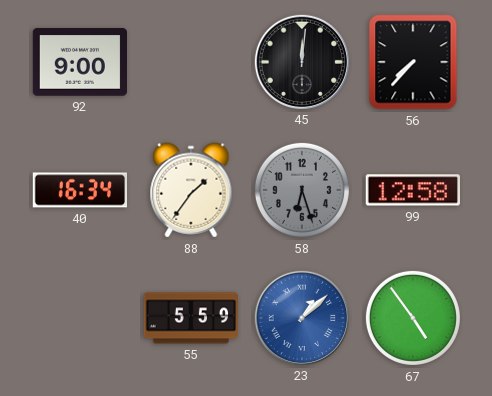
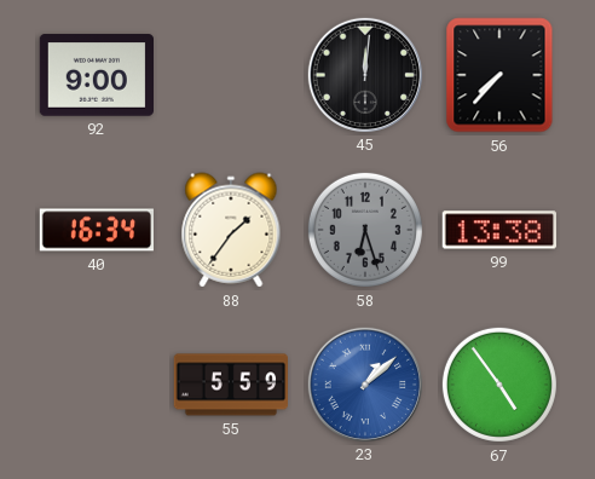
99: 12:58 -> 13:38 (499, 230)
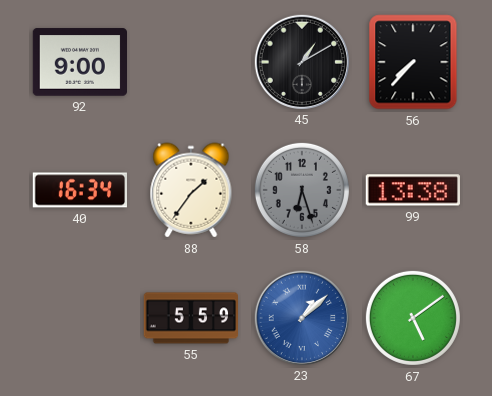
45: 12:01 -> 1:10 (301, 61)
67: 4:54 -> 5:09 (413, 318)
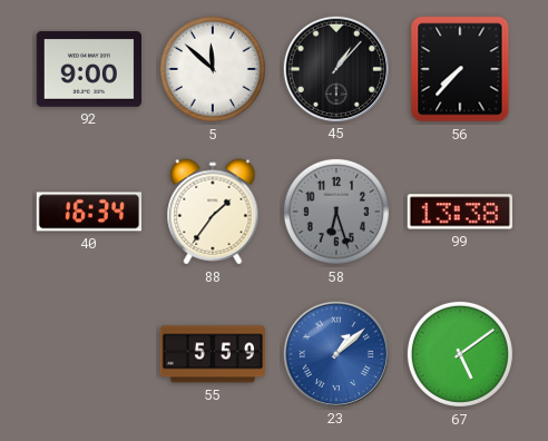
5: none -> 11:52 (213, 69)
45: 1:10 -> 1:07 (335, 68)
